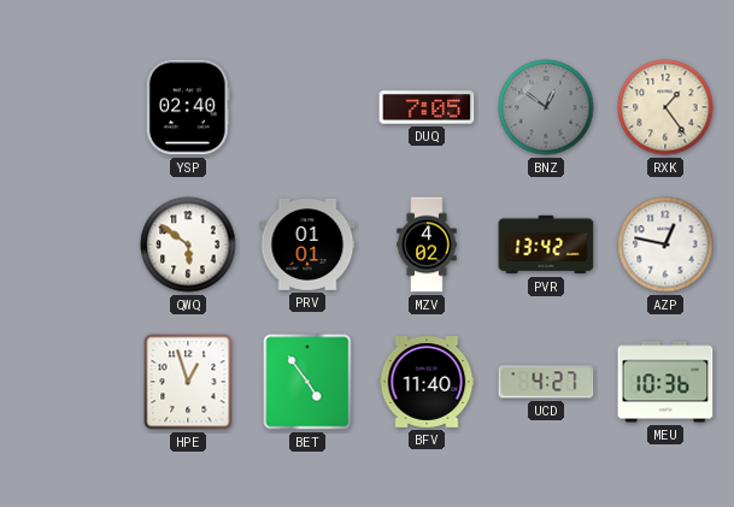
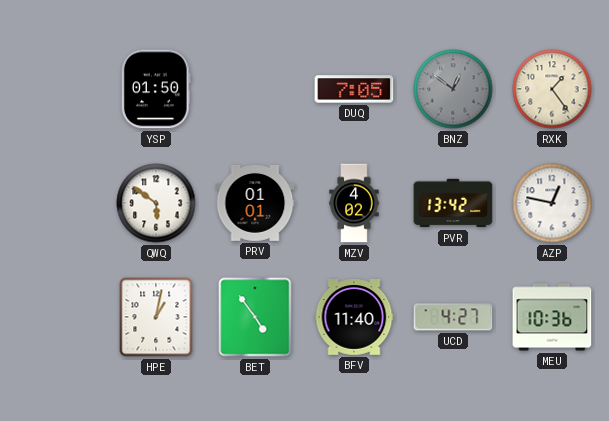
YSP: 02:40 -> 01:50 (156, 89)
HPE: 12:57 -> 1:02 (156, 317)
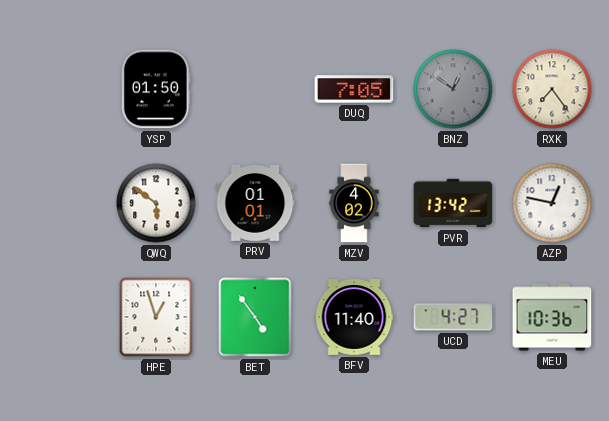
RXK: 1:24 -> 7:24 (552, 89)
HPE: 1:02 -> 12:57 (156, 317)
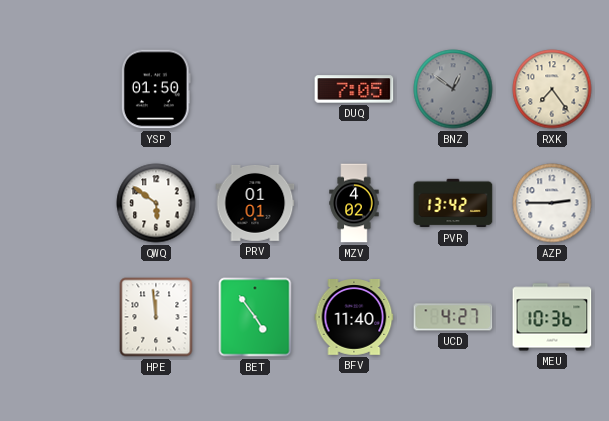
AZP: 12:47 -> 2:45 (552, 203)
HPE: 12:57 -> 11:59 (156, 317)
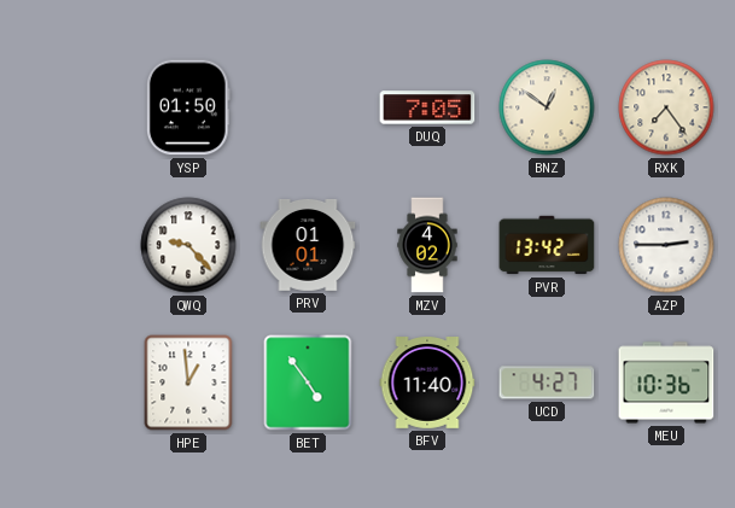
BNZ dial: grey -> cream (547, 107)
QWQ: 5:51 -> 9:23 (188, 245)
HPE: 11:59 -> 12:59 (188, 383)
